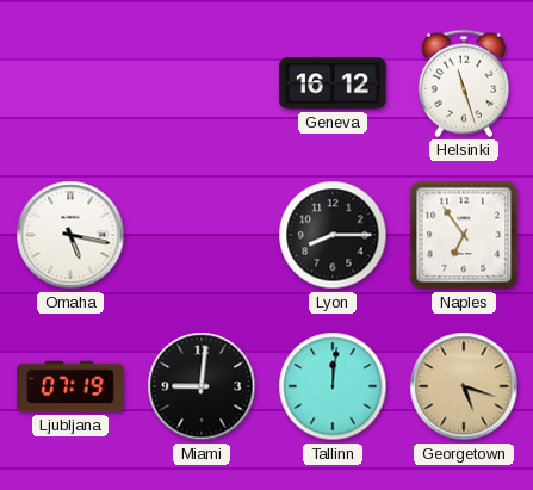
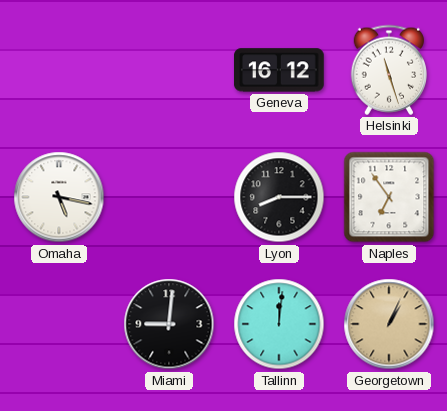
Ljubljana: 07:19 -> none (70, 386)
Georgetown: 5:18 -> 1:04 (389, 324)
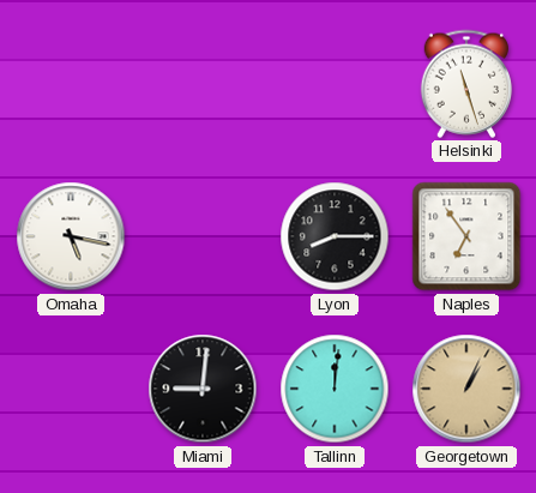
Geneva: 16:12 -> none (280, 70)
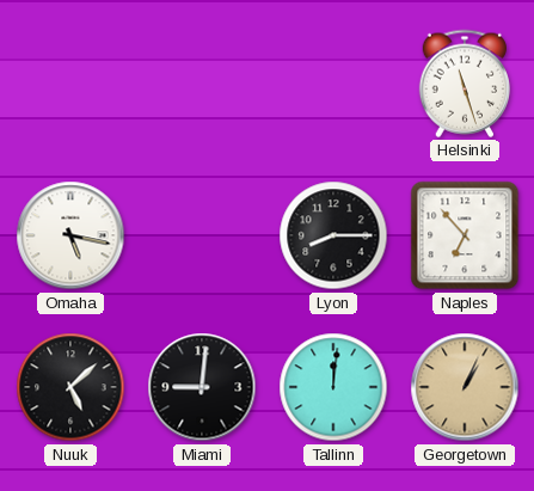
Naples: 6:54 -> 6:53 (465, 235)
Nuuk: none -> 5:08 (70, 387)
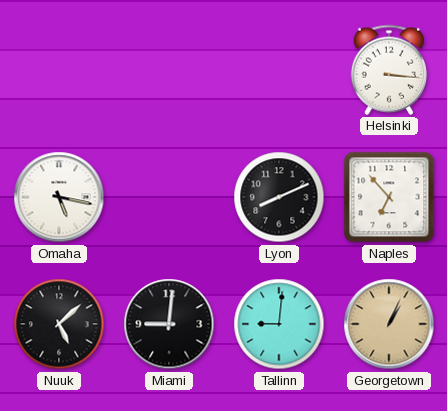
Helsinki: 11:27 -> 3:16 (388, 70)
Lyon: 8:15 -> 8:11 (279, 197)
Tallinn: 12:01 -> 9:01 (279, 324)
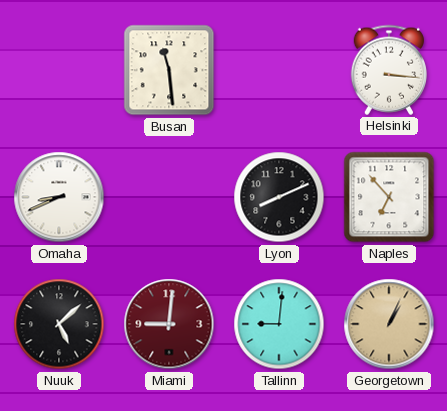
Busan: none -> 11:29 (169, 70)
Omaha: 5:17 -> 8:41 (59, 197)
Miami dial: black -> burgundy (169, 324)
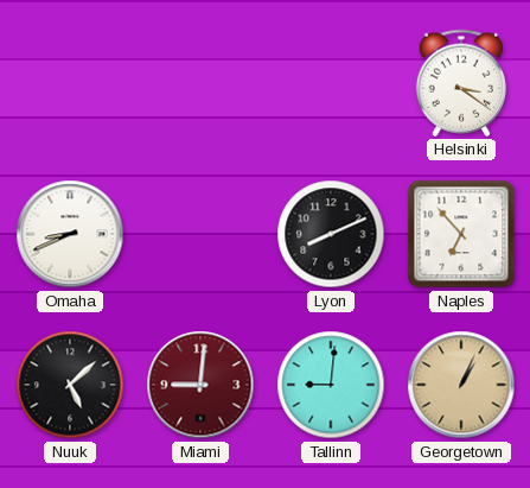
Busan: 11:29 -> none (169, 70)
Helsinki: 3:16 -> 3:21 (460, 83)
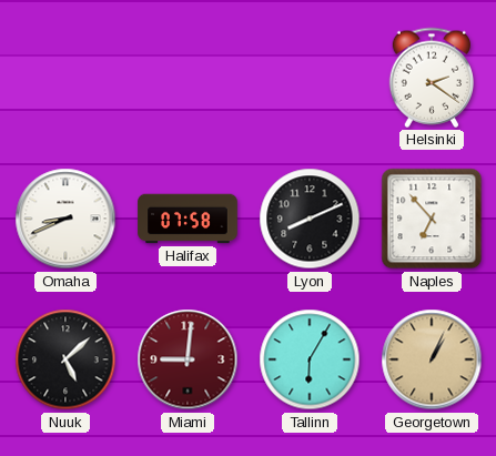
Helsinki: 3:21 -> 2:21 (431, 78)
Halifax: none -> 07:58 (188, 219)
Tallinn: 9:01 -> 6:05 (310, 359)
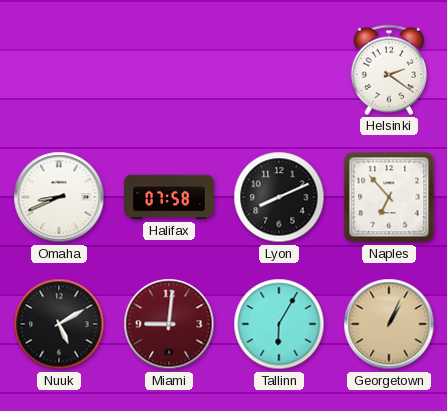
Nuuk: 5:08 -> 5:10 (59, 324)
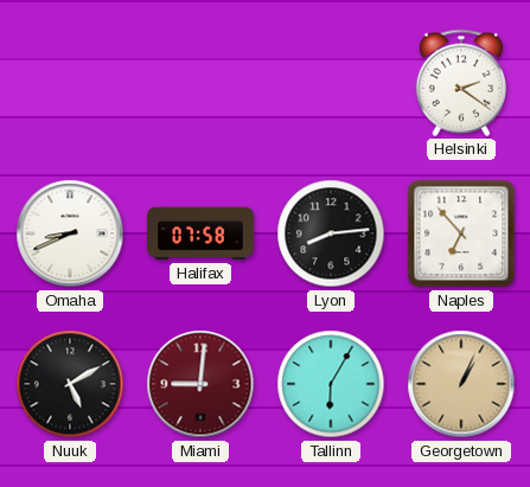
Lyon: 8:11 -> 8:14 (331, 233)
